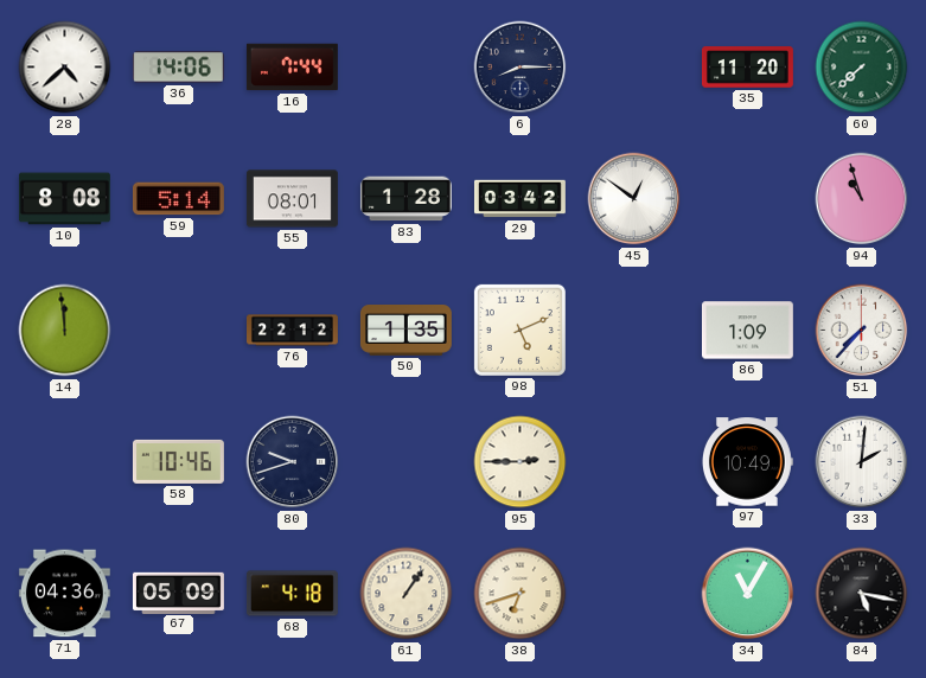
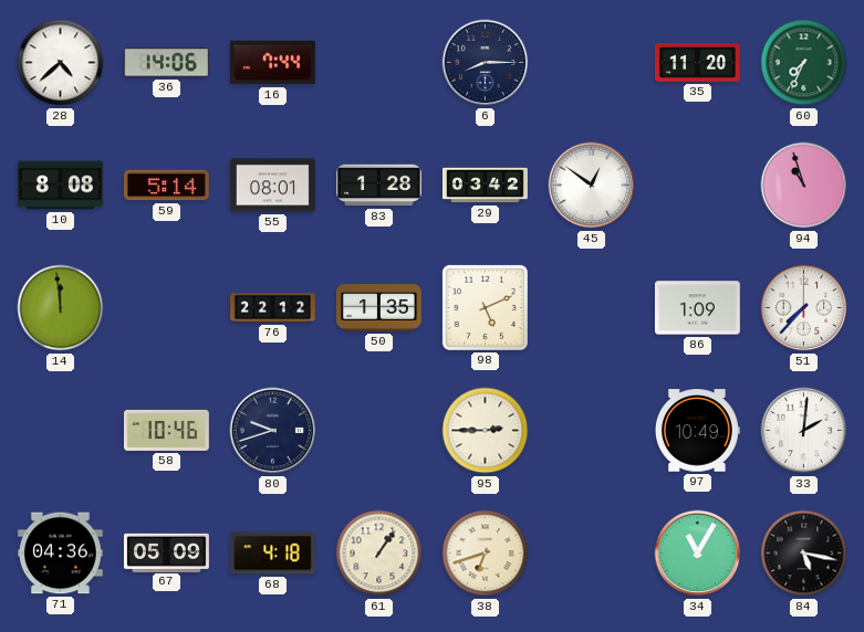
60: 7:38 -> 7:34 (804, 63)
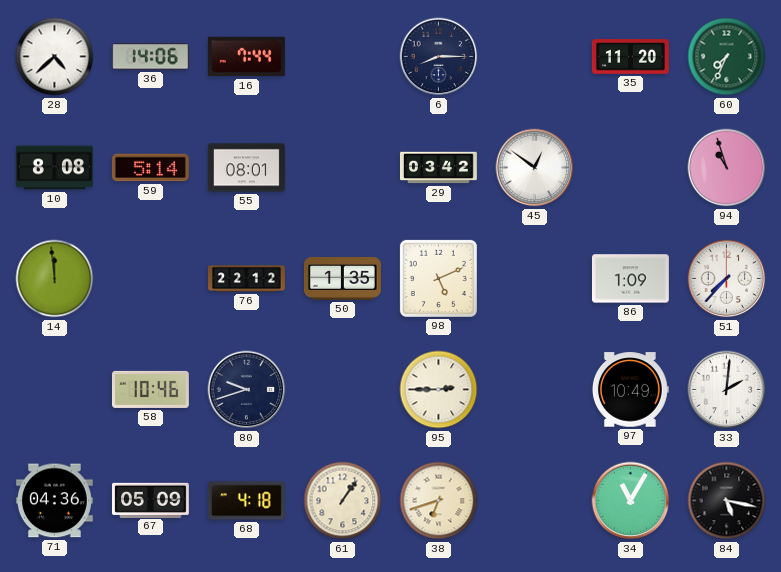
83: 1:28 -> none (378, 186)
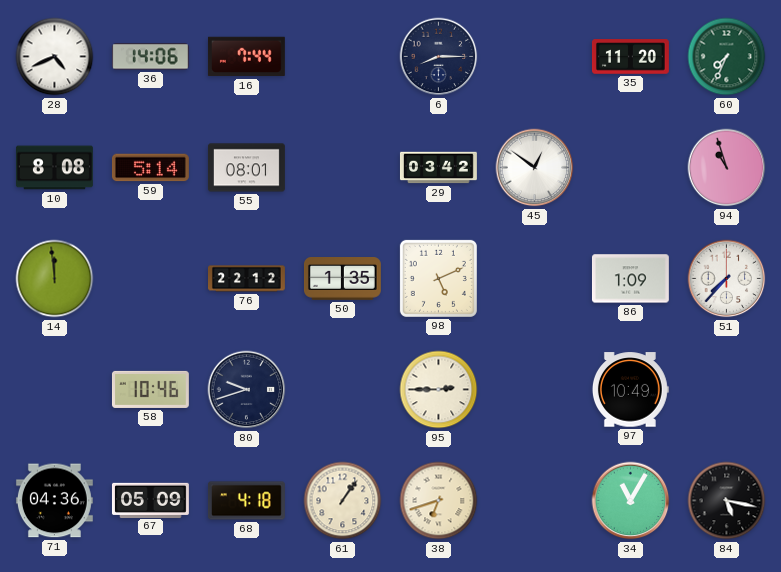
28: 4:38 -> 4:41 (55, 57)
33: 2:01 -> none (727, 390)
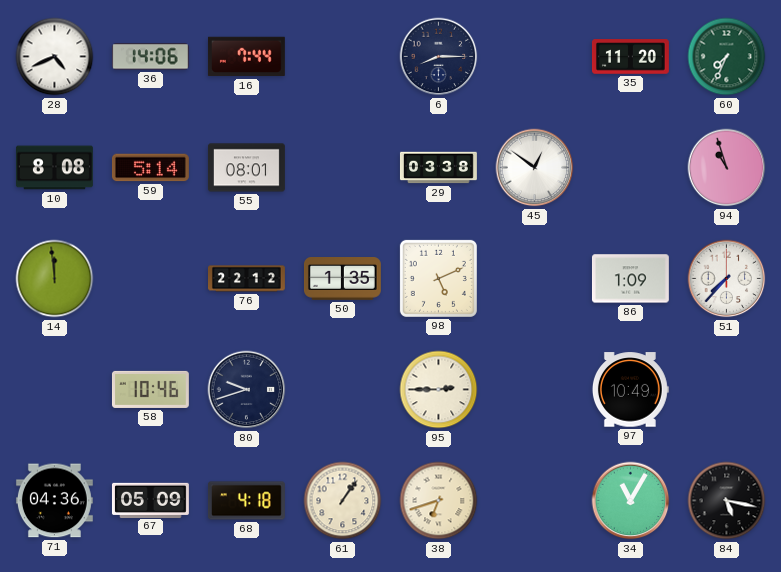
29: 03:42 -> 03:38 (438, 168)
